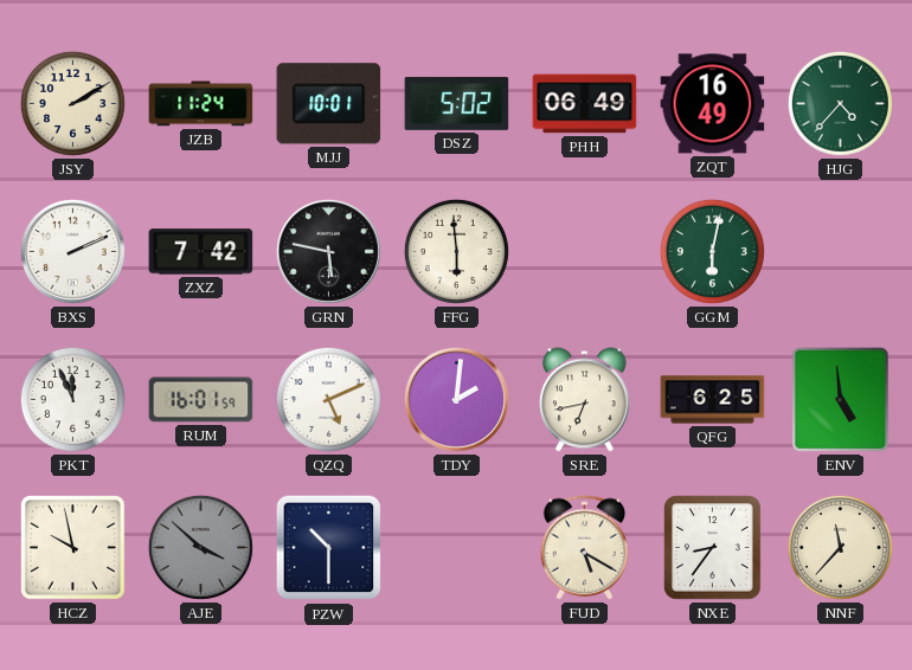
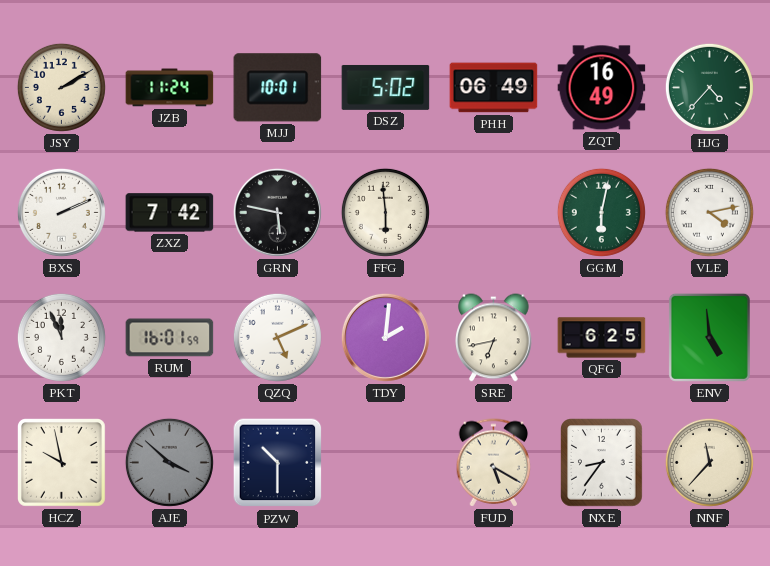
VLE: none -> 4:13 (709, 212)
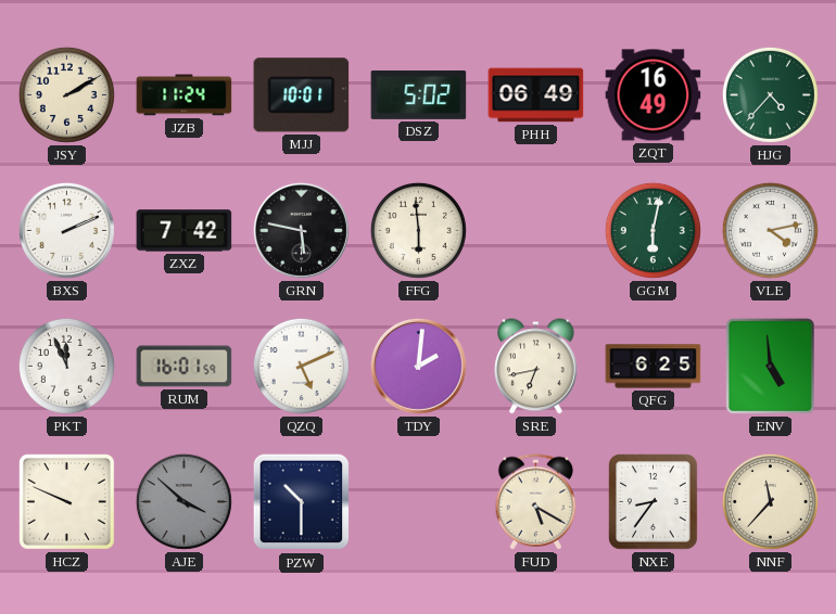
HCZ: 9:58 -> 9:49 (67, 502)
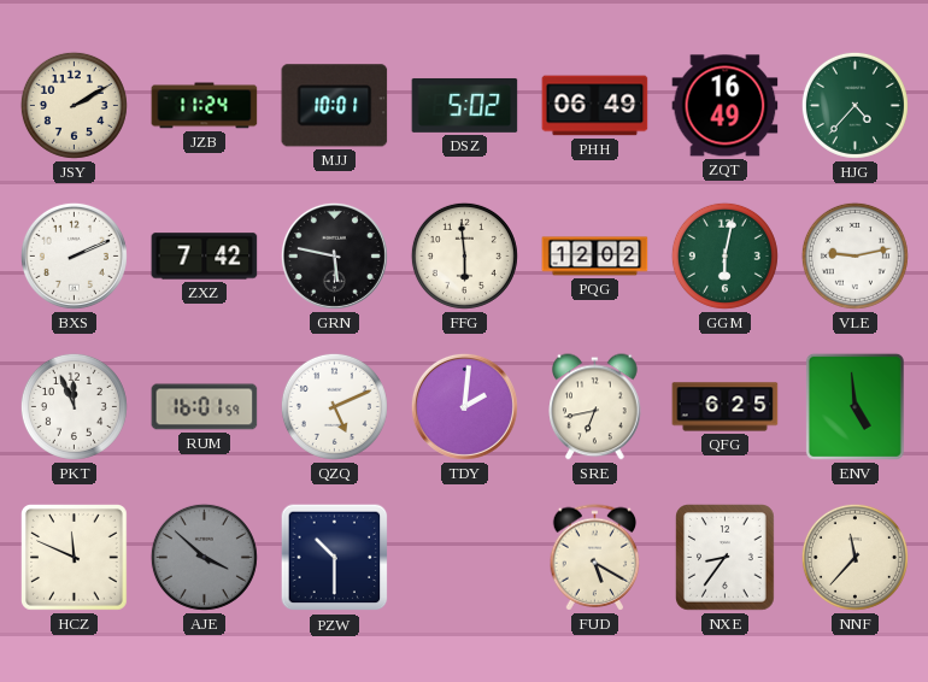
PQG: none -> 12:02 (595, 257)
VLE: 4:13 -> 9:13 (854, 255)
HCZ: 9:49 -> 11:49 (75, 558)
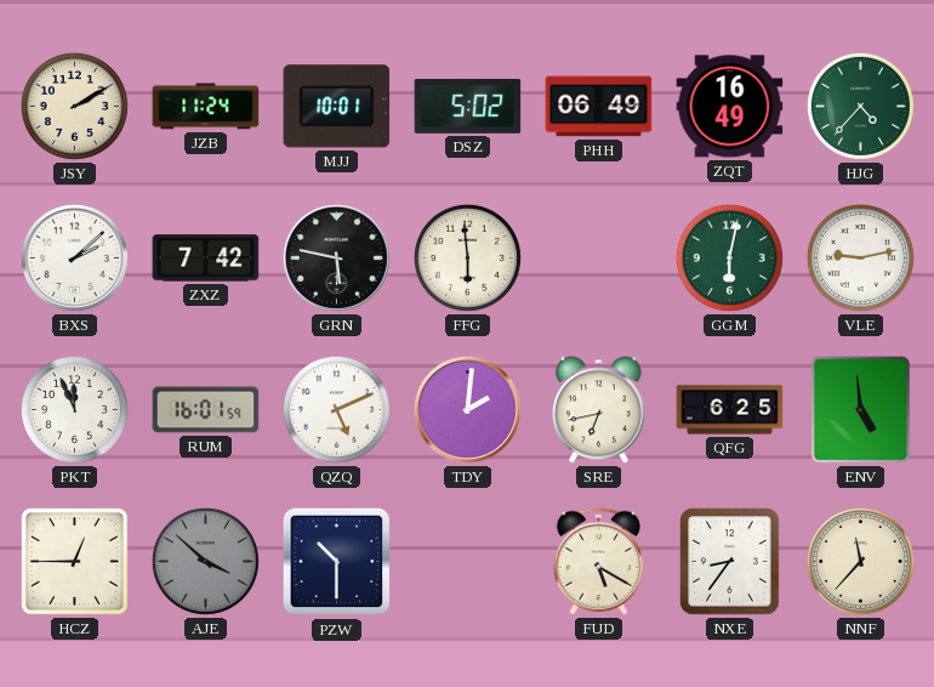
BXS: 2:11 -> 2:08 (74, 257)
PQG: 12:02 -> none (595, 257)
HCZ: 11:49 -> 12:45 (75, 562)
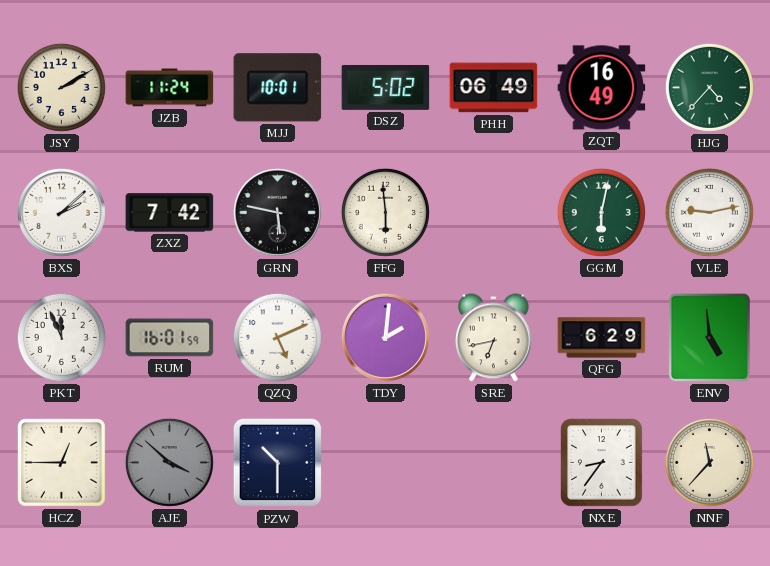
QFG: 6:25 -> 6:29 (602, 338)
FUD: 5:20 -> none (599, 562)
